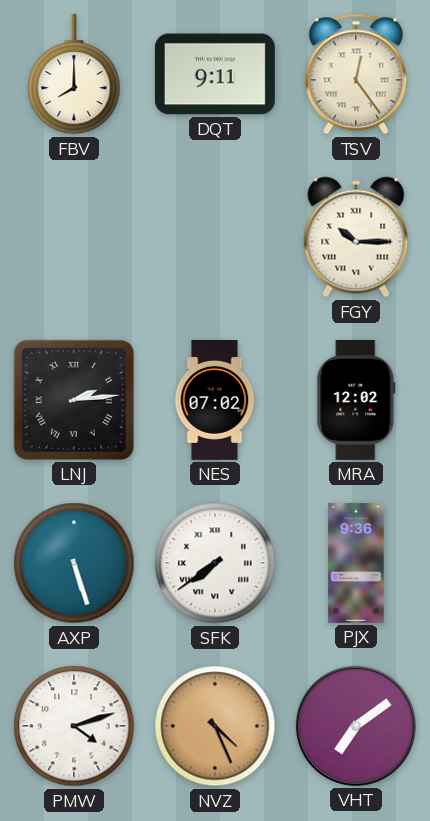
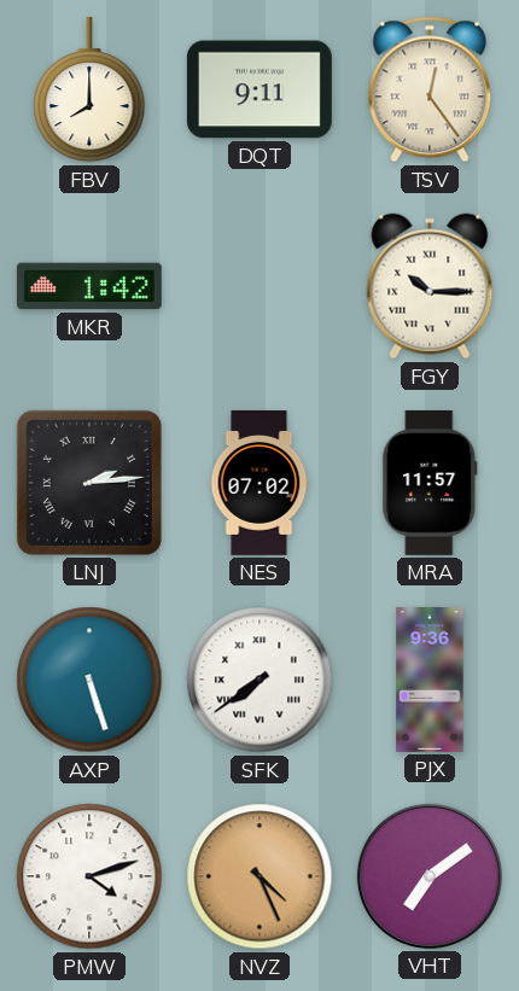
MKR: none -> 1:42 (89, 286)
MRA: 12:02 -> 11:57 (430, 483)
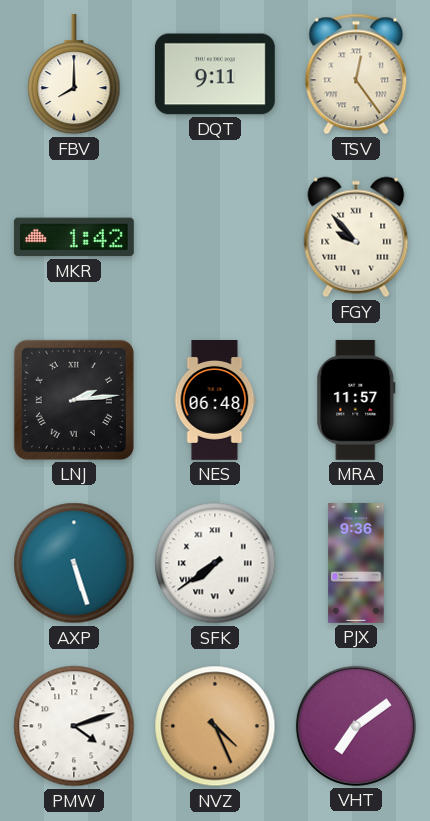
FGY: 10:15 -> 9:53 (356, 237)
NES: 07:02 -> 06:48 (215, 401)
